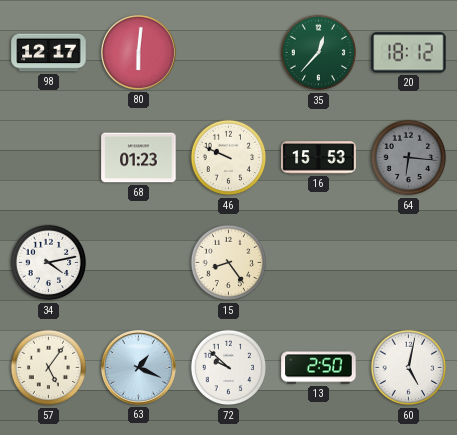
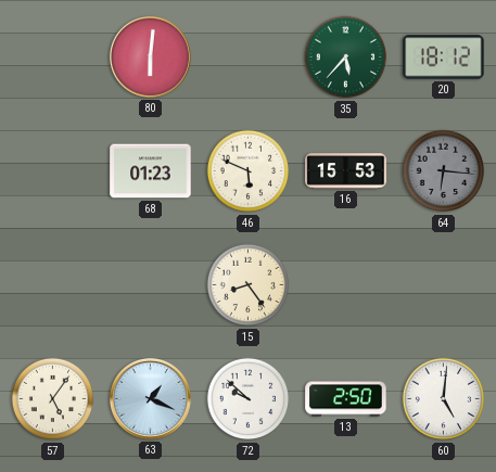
98: 12:17 -> none (49, 53)
35: 12:37 -> 5:37 (346, 58)
46: 9:49 -> 5:49 (249, 171)
34: 4:13 -> none (49, 263)
60: 5:02 -> 5:01 (444, 399)
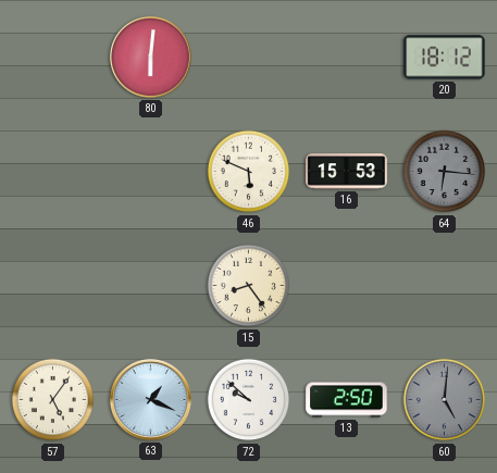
35: 5:37 -> none (346, 58)
68: 01:23 -> none (151, 171)
60 dial: white -> grey (445, 400)
